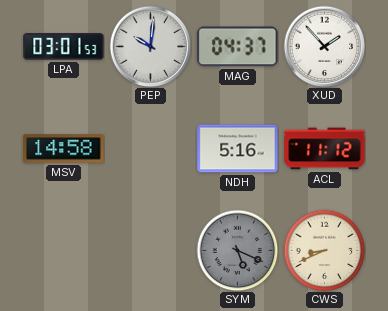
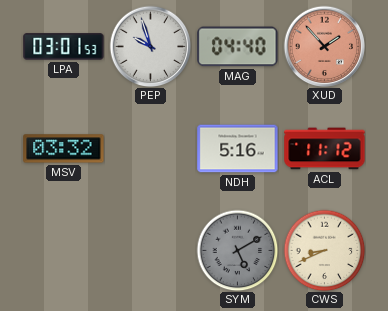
PEP: 10:01 -> 9:57 (150, 46)
MAG: 04:37 -> 04:40 (238, 47)
XUD dial: white -> salmon (324, 46)
MSV: 14:58 -> 03:32 (64, 149)
SYM: 5:19 -> 5:10 (237, 250)
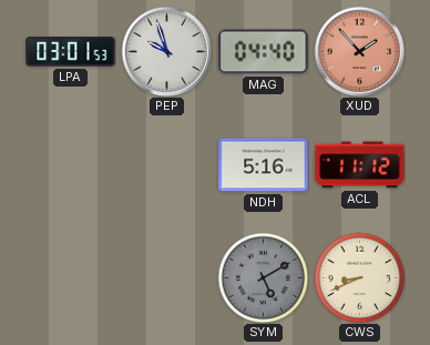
MSV: 03:32 -> none (64, 149)
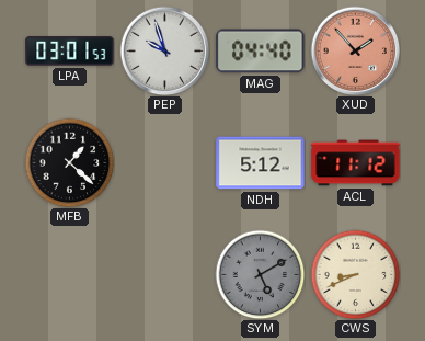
MFB: none -> 1:22 (69, 162)
NDH: 5:16 -> 5:12 (261, 163)
